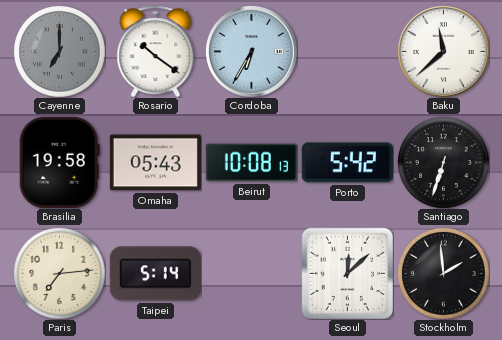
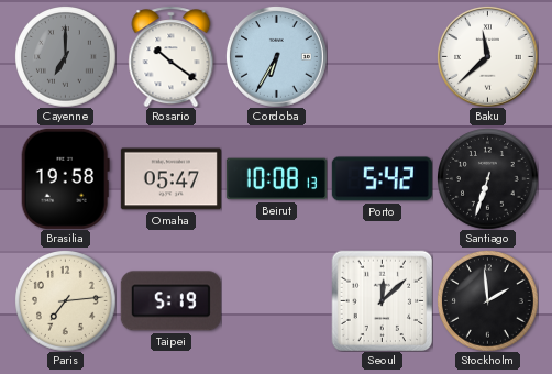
Omaha: 05:43 -> 05:47 (170, 179)
Taipei: 5:14 -> 5:19 (170, 301)
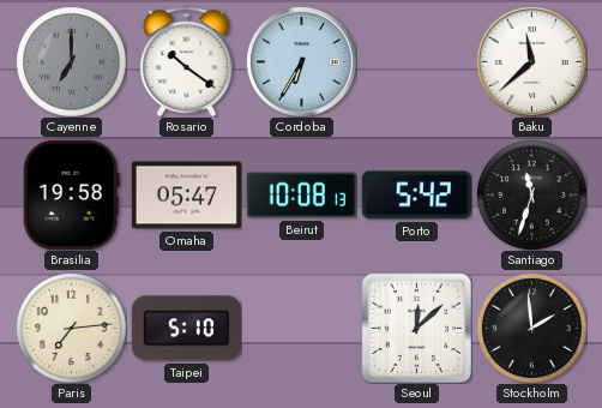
Santiago: 6:33 -> 11:33 (532, 196)
Taipei: 5:19 -> 5:10 (186, 329)
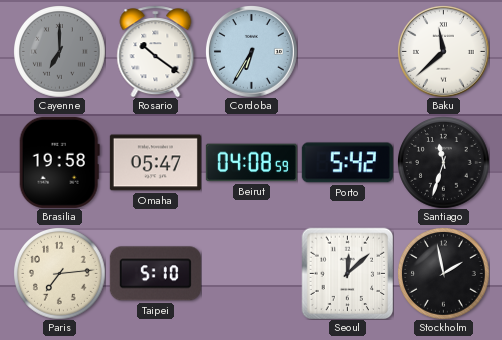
Beirut: 10:08 -> 04:08 (251, 163)
Stockholm: 1:59 -> 1:58 (444, 274)
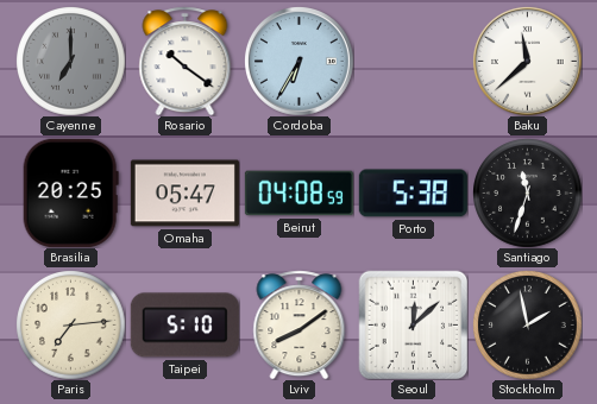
Brasilia: 19:58 -> 20:25 (70, 192)
Porto: 5:42 -> 5:38 (413, 194)
Lviv: none -> 8:09 (300, 324)
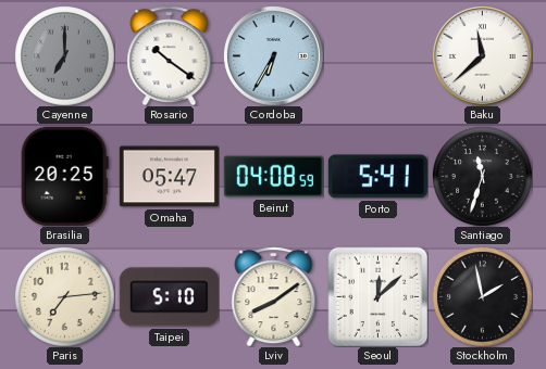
Porto: 5:38 -> 5:41 (377, 177)
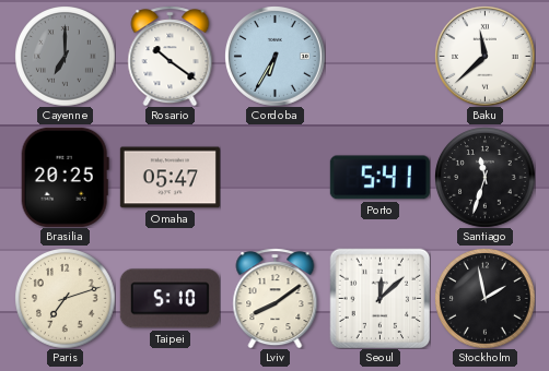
Beirut: 04:08 -> none (273, 177)
Paris: 7:14 -> 7:12 (66, 299)
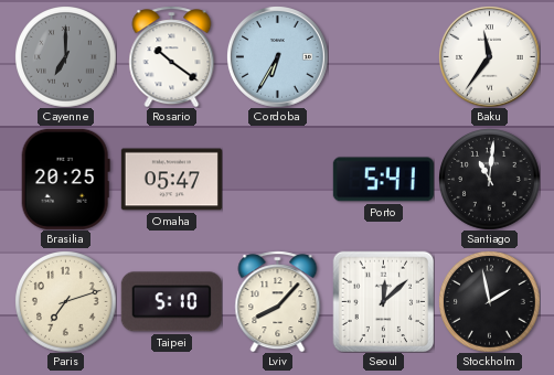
Baku: 11:38 -> 11:36 (489, 56)
Santiago: 11:33 -> 11:01 (490, 180)
Lviv: 8:09 -> 8:07 (278, 301)
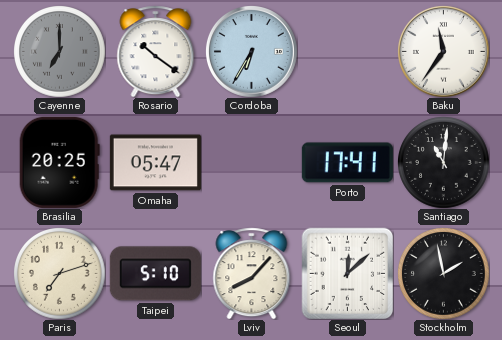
Porto: 5:41 -> 17:41 (347, 163)
